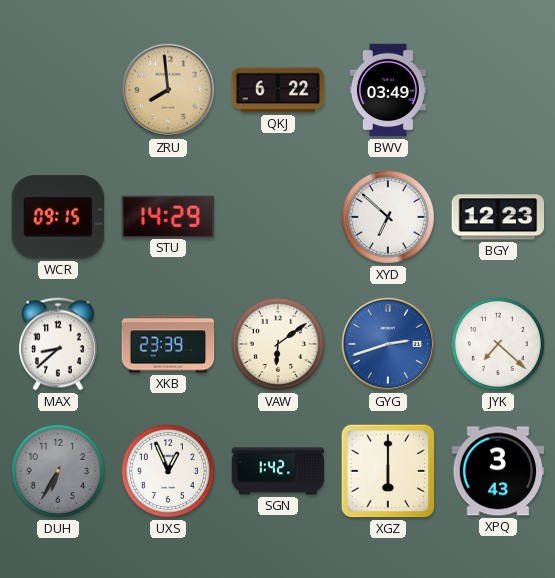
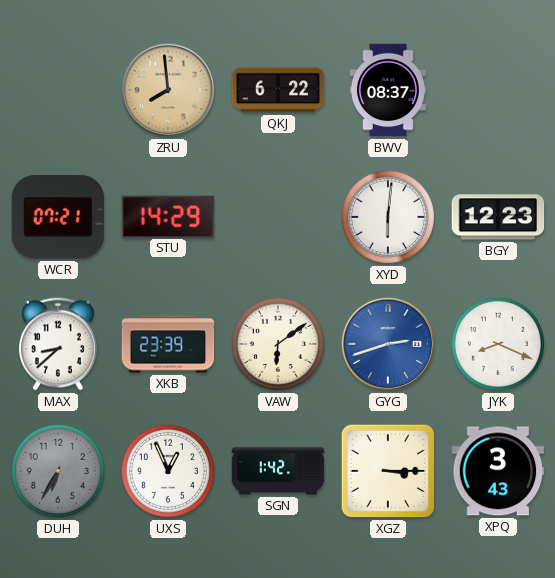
BWV: 03:49 -> 08:37 (388, 90)
WCR: 09:15 -> 07:21 (58, 217)
XYD: 6:52 -> 6:01 (388, 217)
JYK: 7:22 -> 8:19 (498, 344)
XGZ: 6:00 -> 3:15 (388, 471)
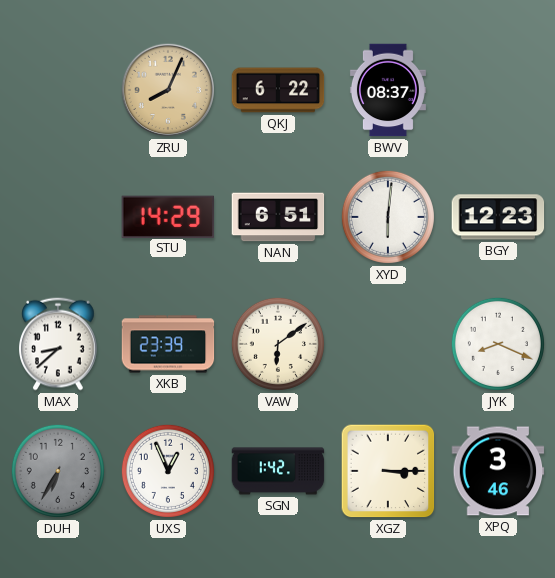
ZRU: 7:59 -> 8:04 (168, 90)
WCR: 07:21 -> none (58, 217)
NAN: none -> 6:51 (278, 217)
GYG: 2:42 -> none (388, 344)
XPQ: 3:43 -> 3:46 (498, 471)
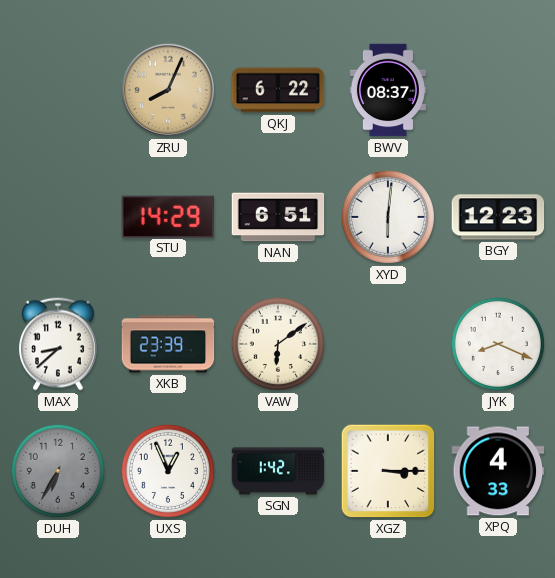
XPQ: 3:46 -> 4:33 (498, 471)
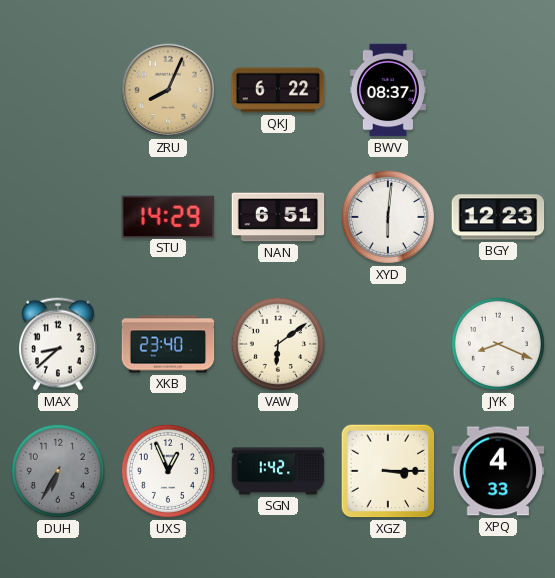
XKB: 23:39 -> 23:40 (168, 344)
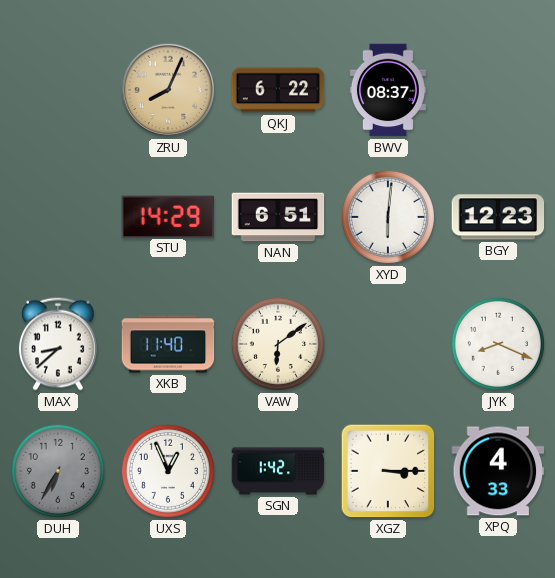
XKB: 23:40 -> 11:40 (168, 344)
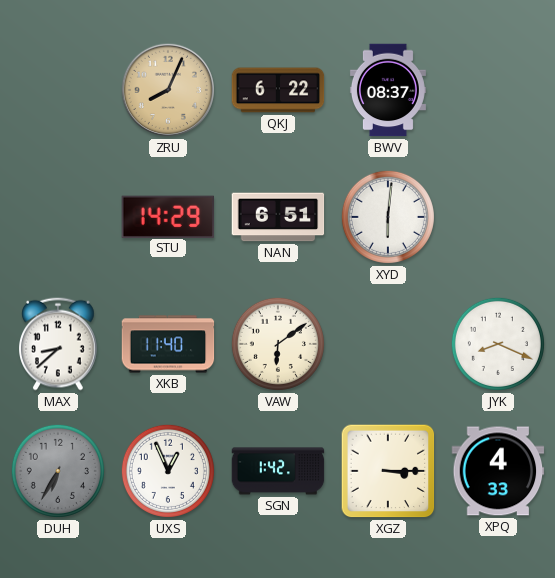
BGY: 12:23 -> none (498, 217)
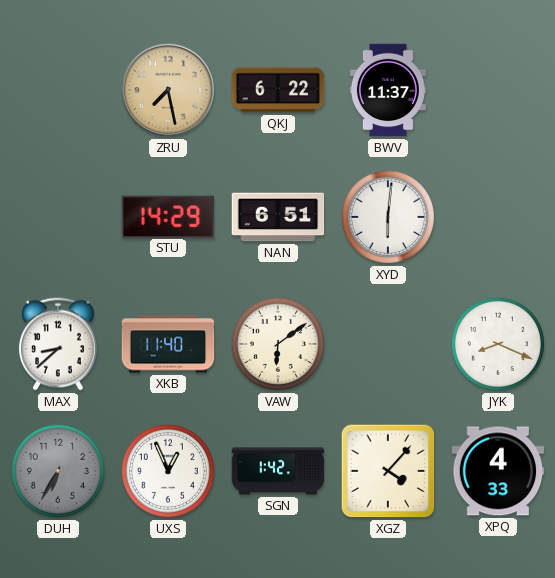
ZRU: 8:04 -> 7:28 (168, 90)
BWV: 08:37 -> 11:37 (388, 90)
XGZ: 3:15 -> 4:07 (388, 471)
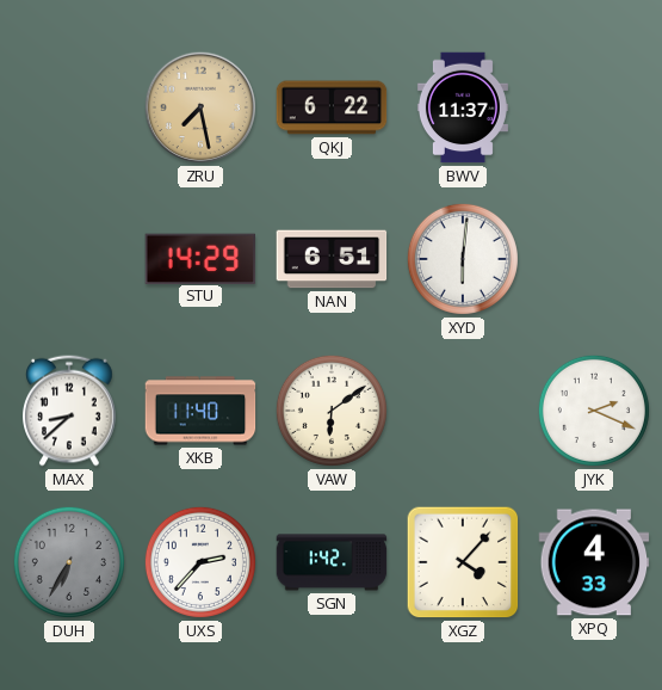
JYK: 8:19 -> 2:19 (594, 411)
UXS: 12:56 -> 2:37 (200, 562)
